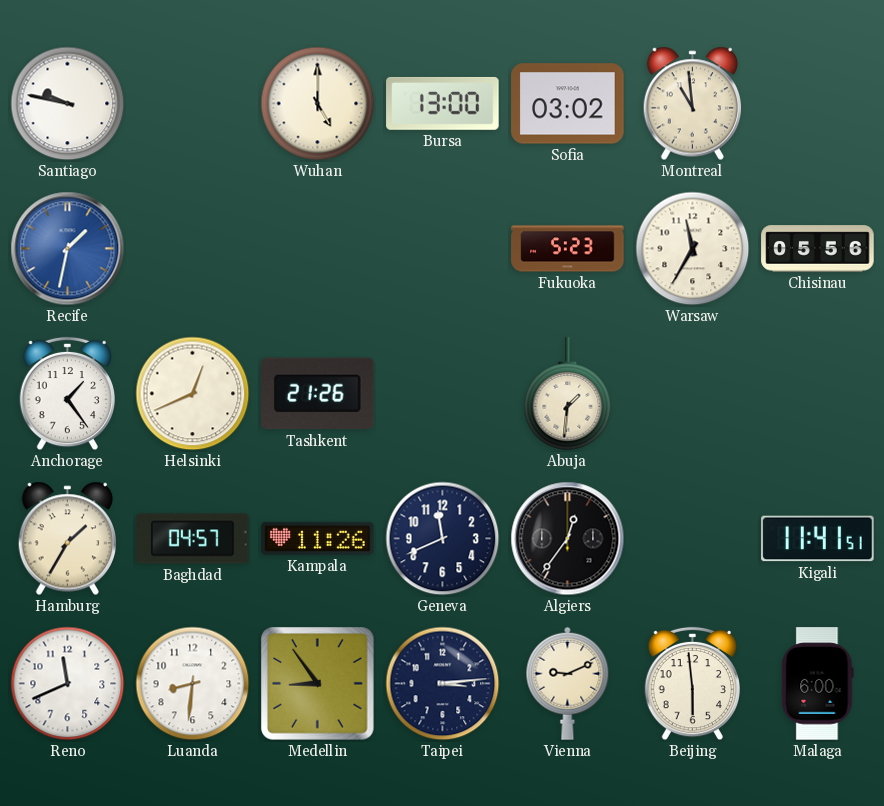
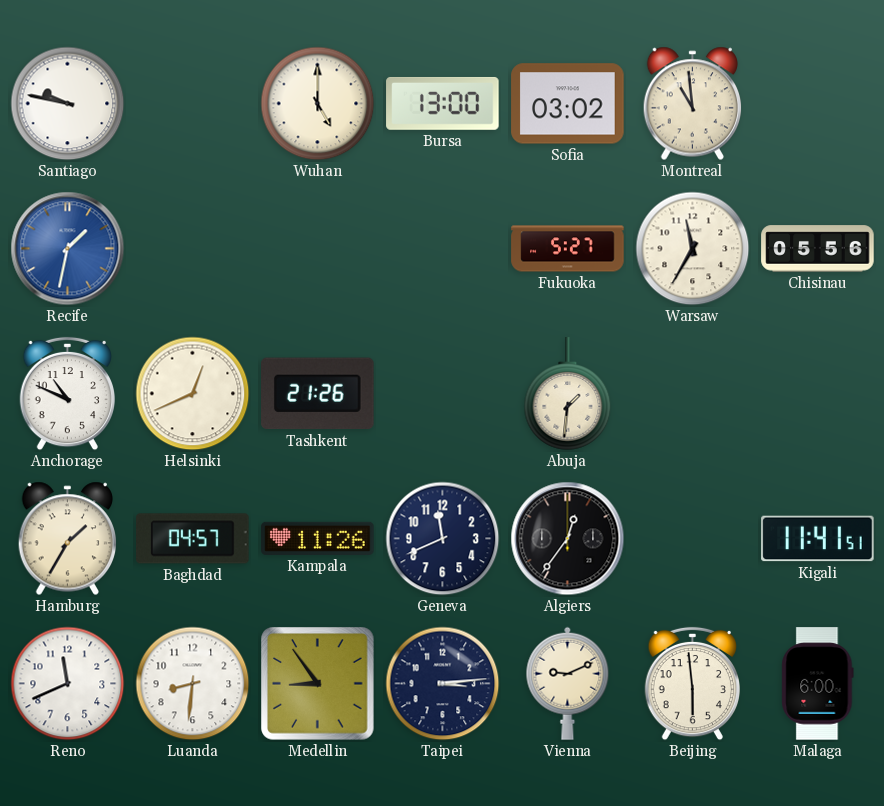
Fukuoka: 5:23 -> 5:27 (568, 249)
Anchorage: 1:24 -> 10:49 (67, 394)
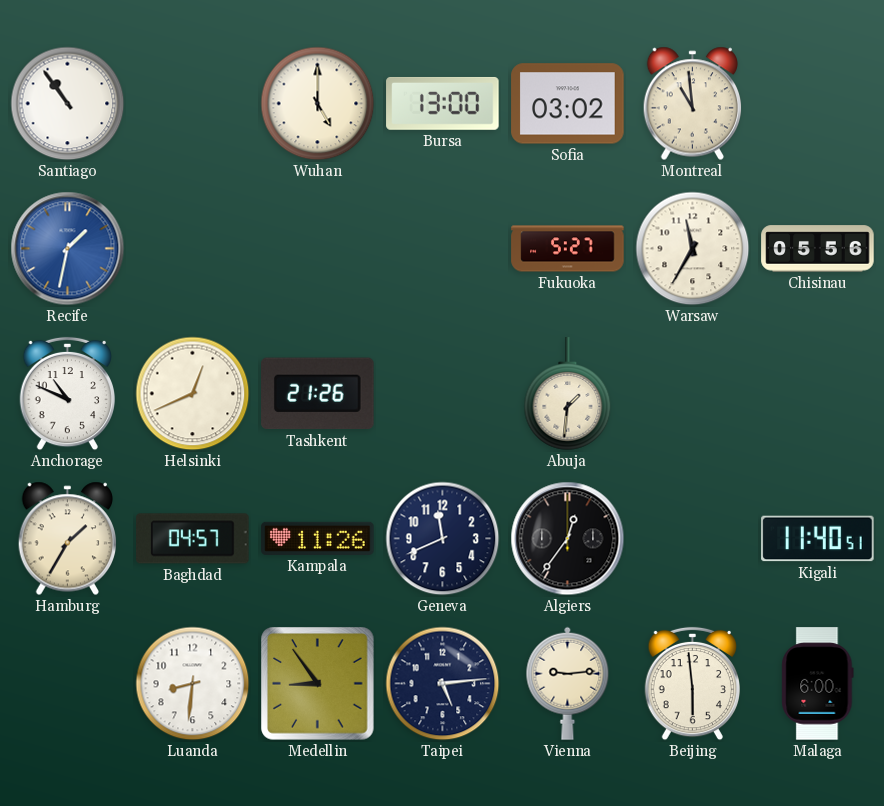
Santiago: 9:47 -> 10:54 (68, 104)
Kigali: 11:41 -> 11:40 (818, 539)
Reno: 11:41 -> none (68, 684)
Taipei: 3:14 -> 5:14 (443, 684)
Vienna: 9:11 -> 9:14 (568, 683)
